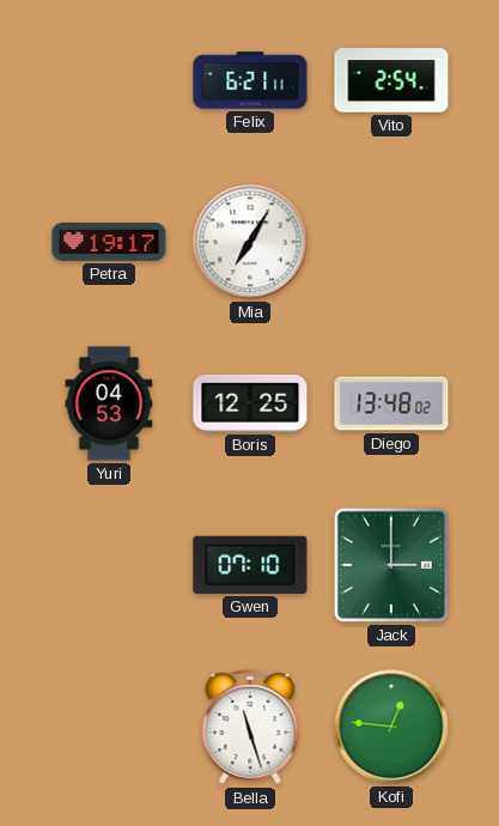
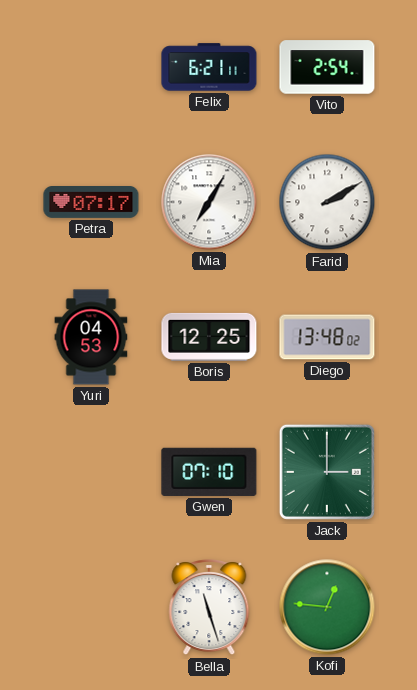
Petra: 19:17 -> 07:17 (91, 203)
Farid: none -> 2:10 (327, 202)
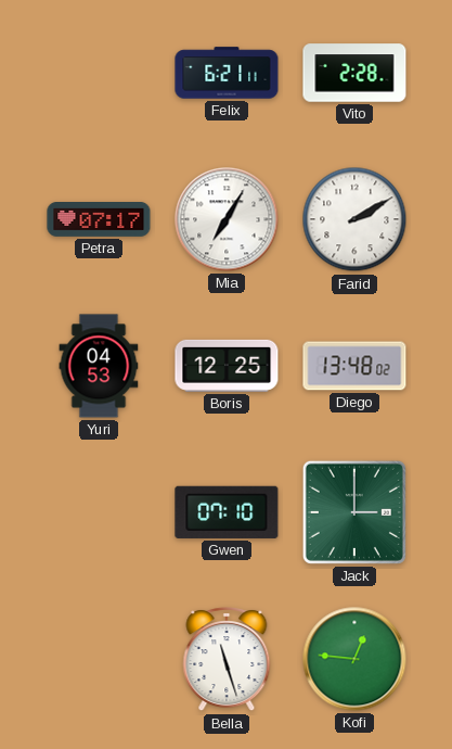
Vito: 2:54 -> 2:28 (354, 73)
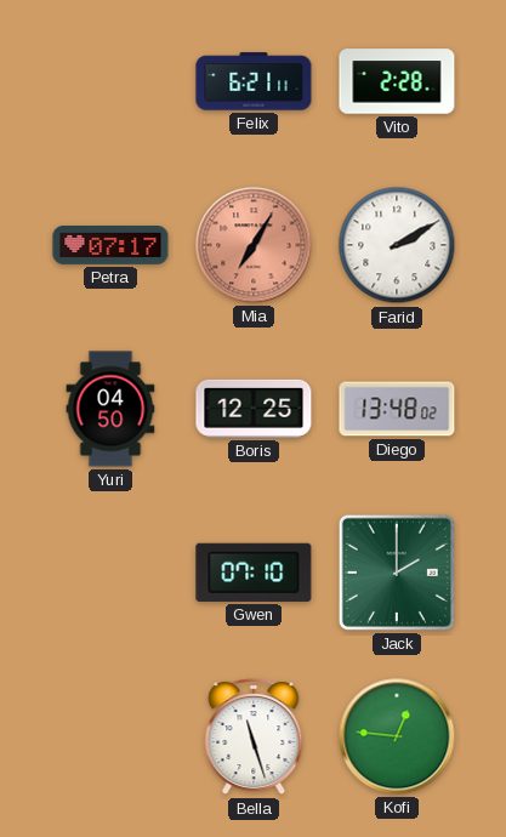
Mia dial: white -> salmon (254, 245)
Yuri: 04:53 -> 04:50 (110, 409)
Jack: 3:00 -> 2:00 (397, 573)
